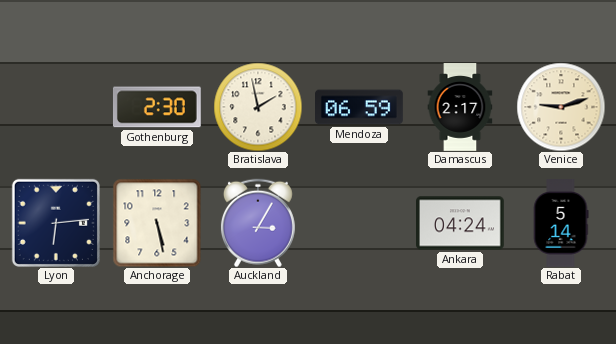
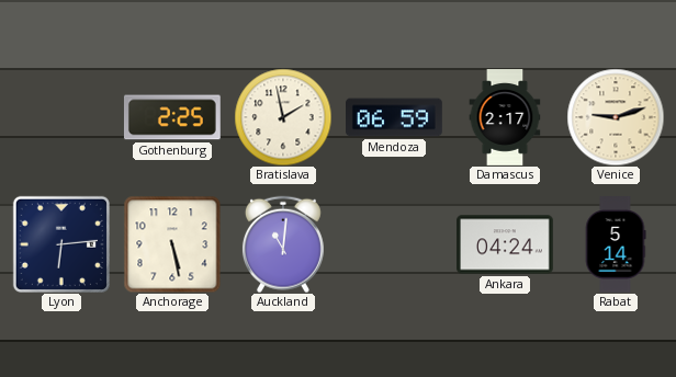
Gothenburg: 2:30 -> 2:25 (172, 117)
Auckland: 3:05 -> 11:01 (283, 244)
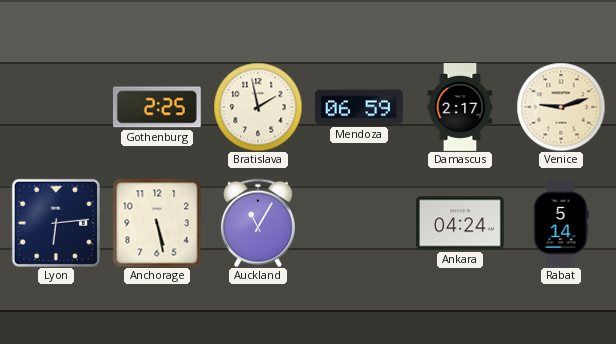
Auckland: 11:01 -> 11:05 (258, 223)
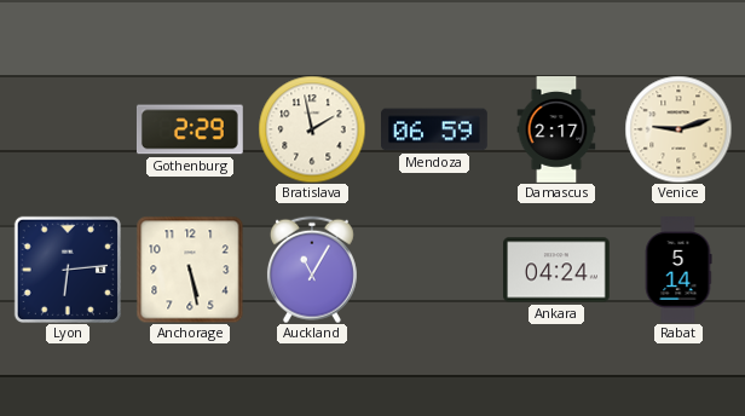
Gothenburg: 2:25 -> 2:29 (190, 129)
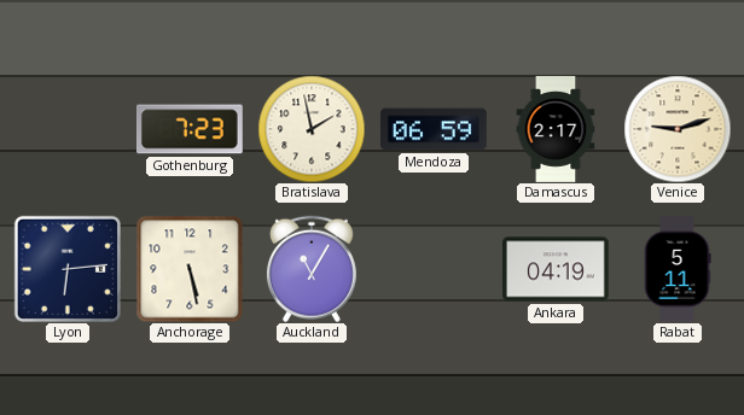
Gothenburg: 2:29 -> 7:23 (190, 129)
Ankara: 04:24 -> 04:19 (557, 269)
Rabat: 5:14 -> 5:11 (678, 270)
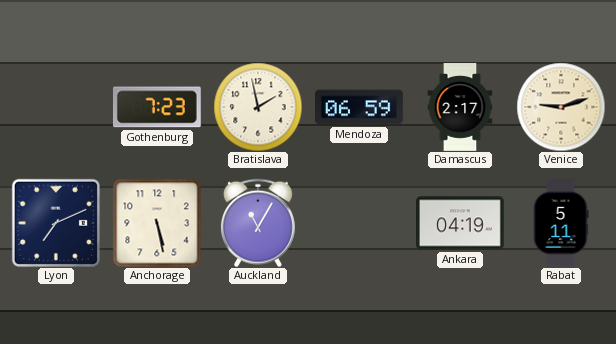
Lyon: 6:14 -> 7:11 (56, 223)
